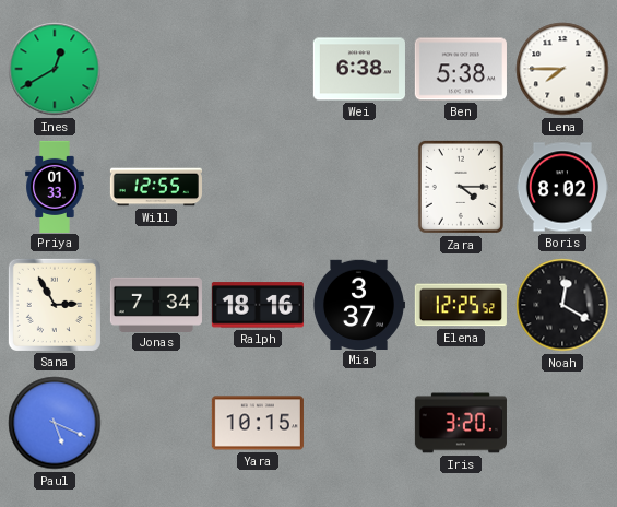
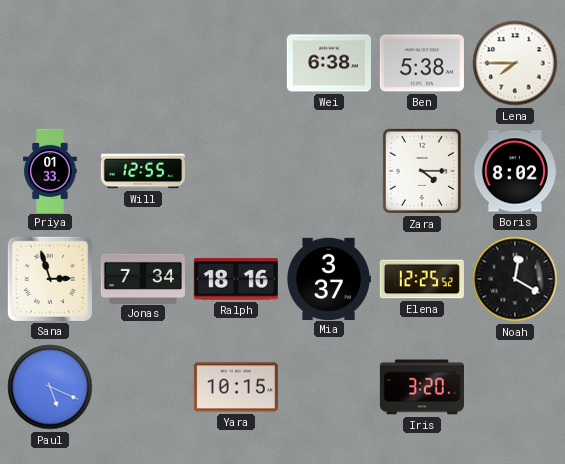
Ines: 12:40 -> none (55, 69)
Sana: 2:55 -> 2:57 (50, 279)
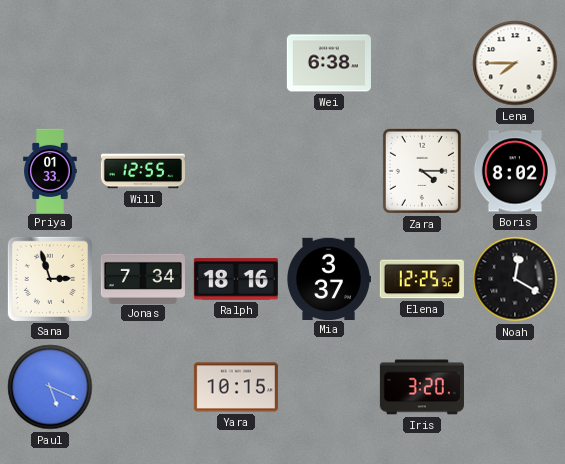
Ben: 5:38 -> none (422, 63)
